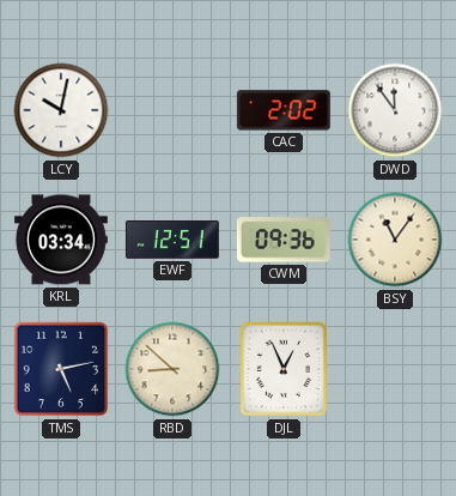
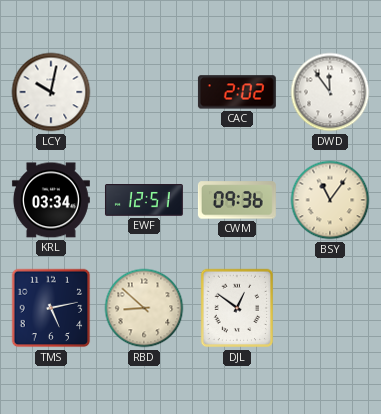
DJL: 12:56 -> 12:51 (237, 308)
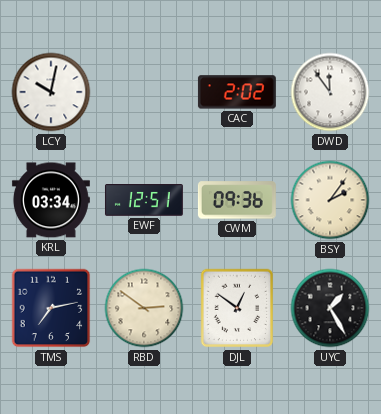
BSY: 11:06 -> 2:06 (330, 200)
TMS: 5:13 -> 7:13 (51, 308)
RBD: 8:52 -> 2:51 (144, 308)
UYC: none -> 1:25 (330, 308)
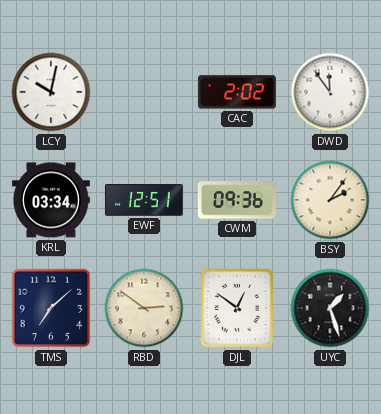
TMS: 7:13 -> 7:08 (51, 308)
UYC: 1:25 -> 1:27 (330, 308)
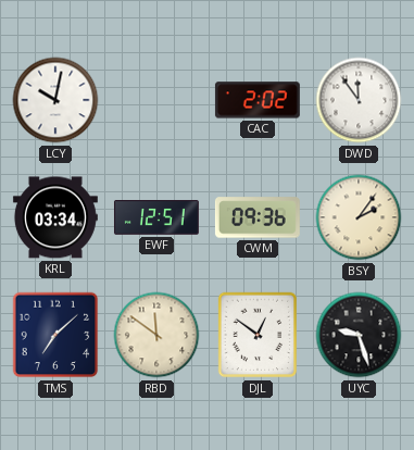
RBD: 2:51 -> 11:51 (156, 335)
UYC: 1:27 -> 9:27 (359, 335)
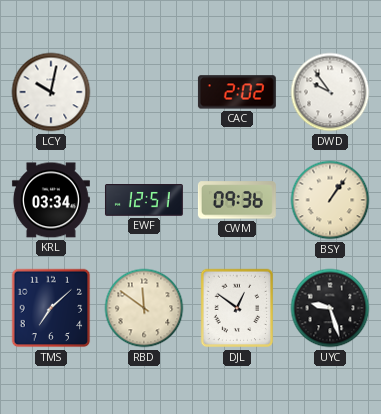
DWD: 11:54 -> 9:54 (330, 92)
BSY: 2:06 -> 1:06 (330, 200)
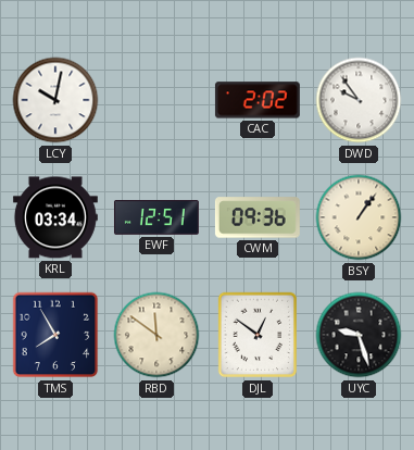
TMS: 7:08 -> 7:55 (55, 335)
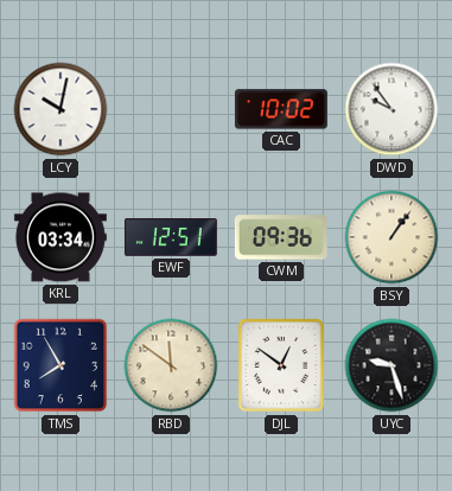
CAC: 2:02 -> 10:02 (281, 109)
